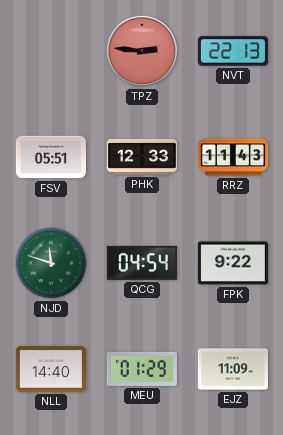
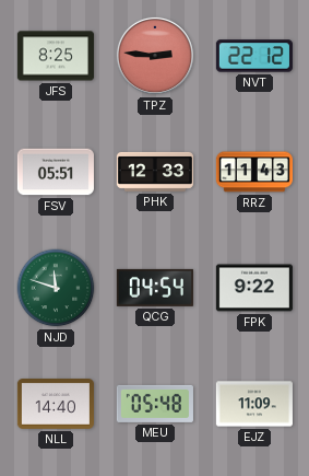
JFS: none -> 8:25 (56, 56)
NVT: 22:13 -> 22:12 (254, 56)
MEU: 01:29 -> 05:48 (155, 404)
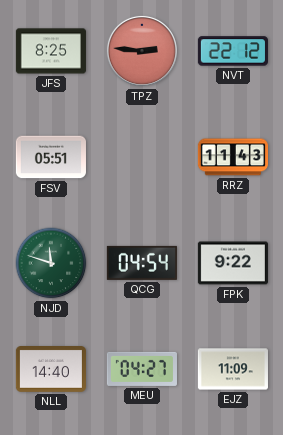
PHK: 12:33 -> none (155, 172)
MEU: 05:48 -> 04:27 (142, 369)
